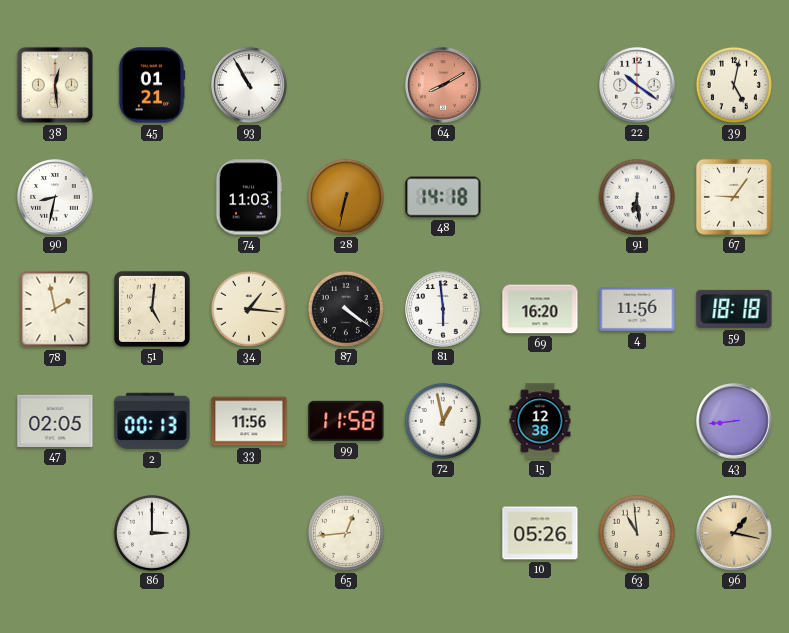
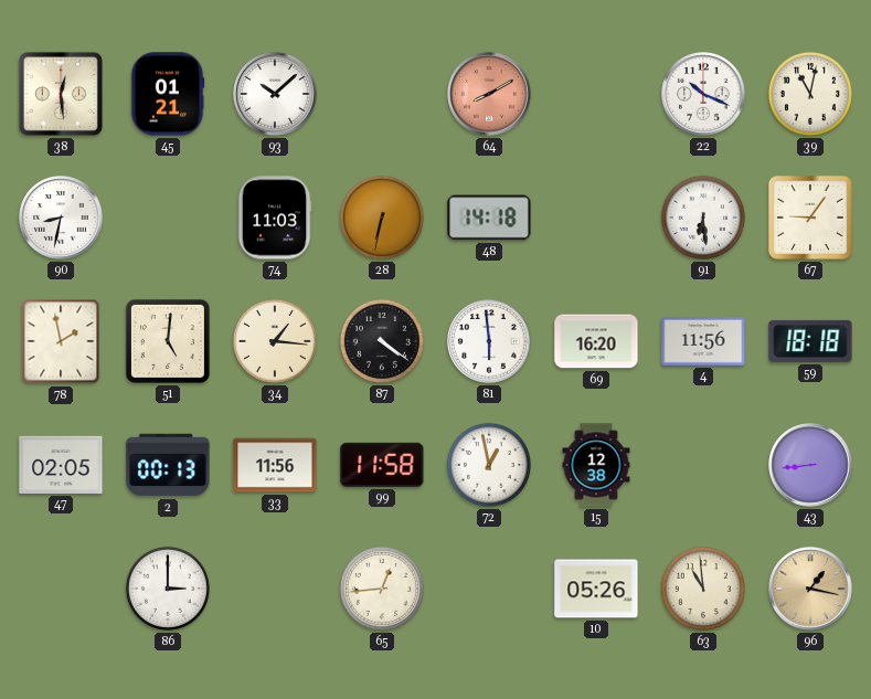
93: 10:55 -> 10:08 (275, 94)
22: 10:21 -> 10:19 (703, 94)
39: 5:02 -> 11:02 (810, 94)
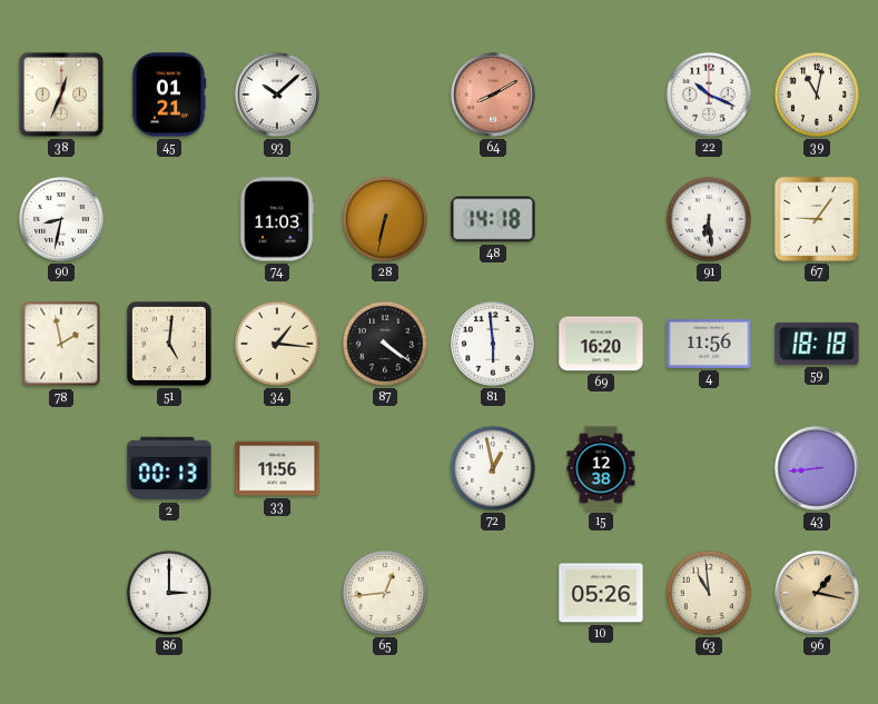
38: 12:29 -> 12:34 (61, 95)
47: 02:05 -> none (61, 465)
99: 11:58 -> none (382, 465)
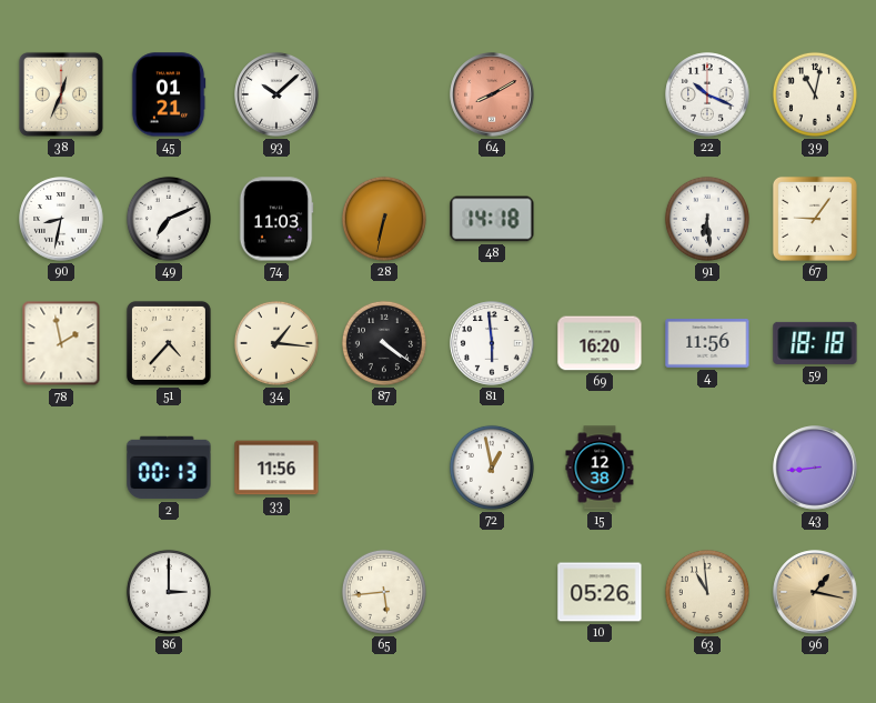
49: none -> 7:11 (169, 219)
51: 5:01 -> 4:37 (169, 343)
65: 12:44 -> 5:44 (384, 592)
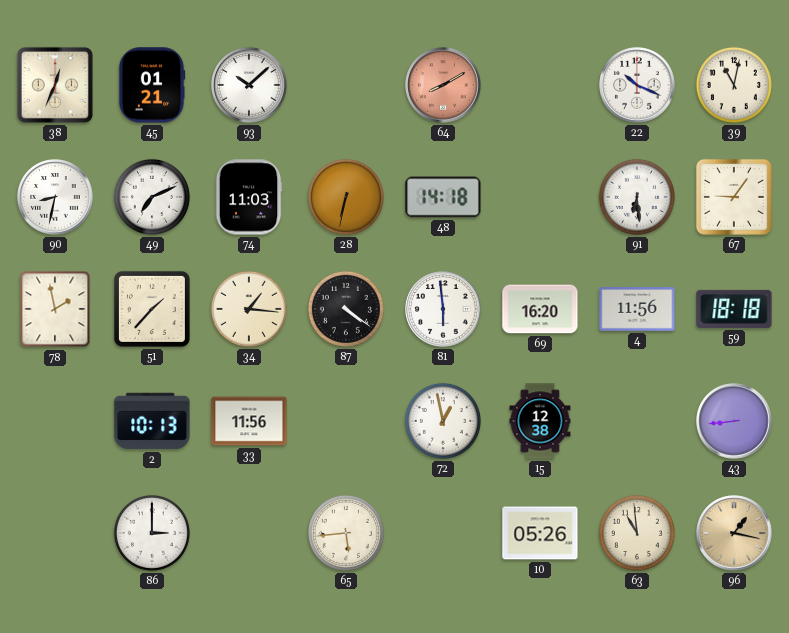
51: 4:37 -> 1:37 (152, 309)
2: 00:13 -> 10:13 (152, 421)
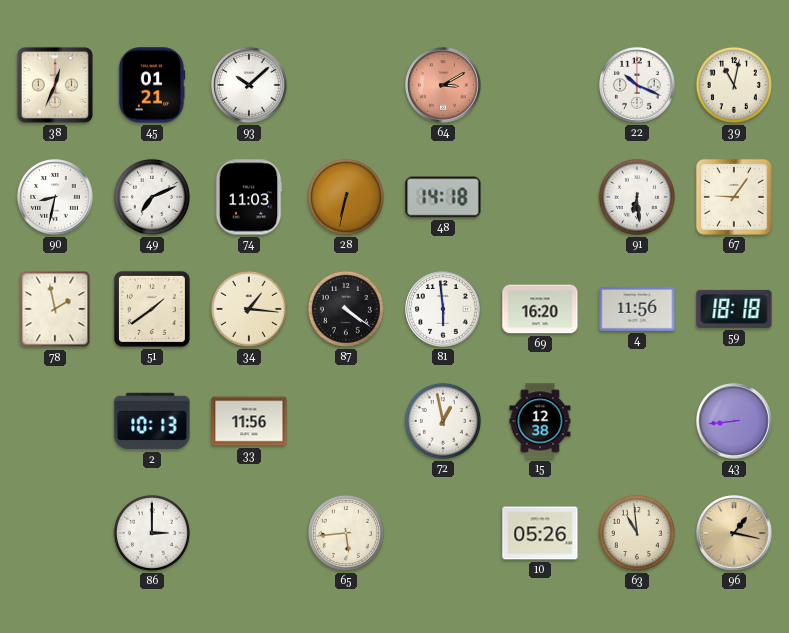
64: 8:10 -> 3:10 (443, 85)
51: 1:37 -> 1:39 (152, 309)
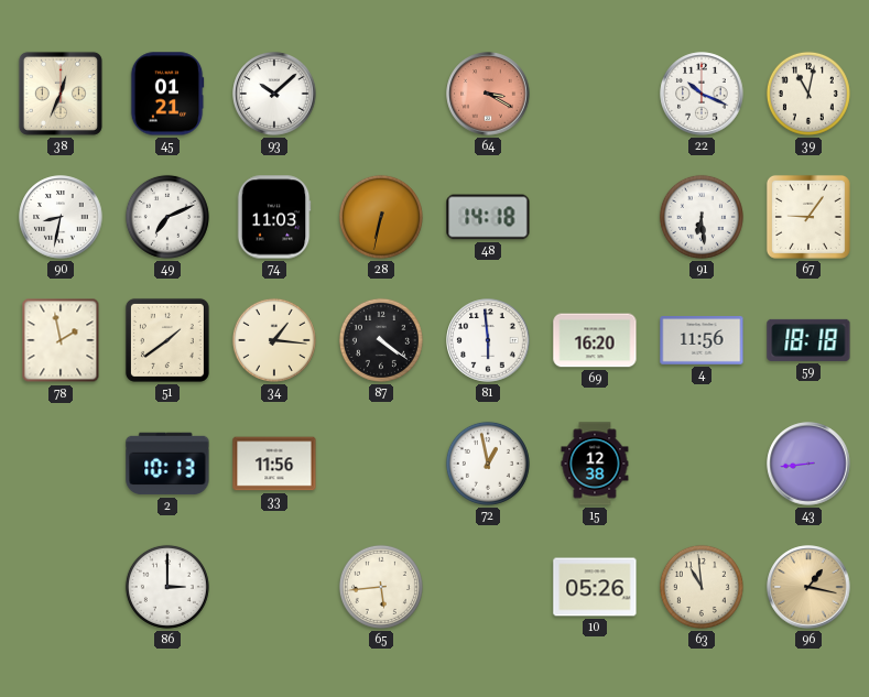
64: 3:10 -> 3:20 (488, 94)
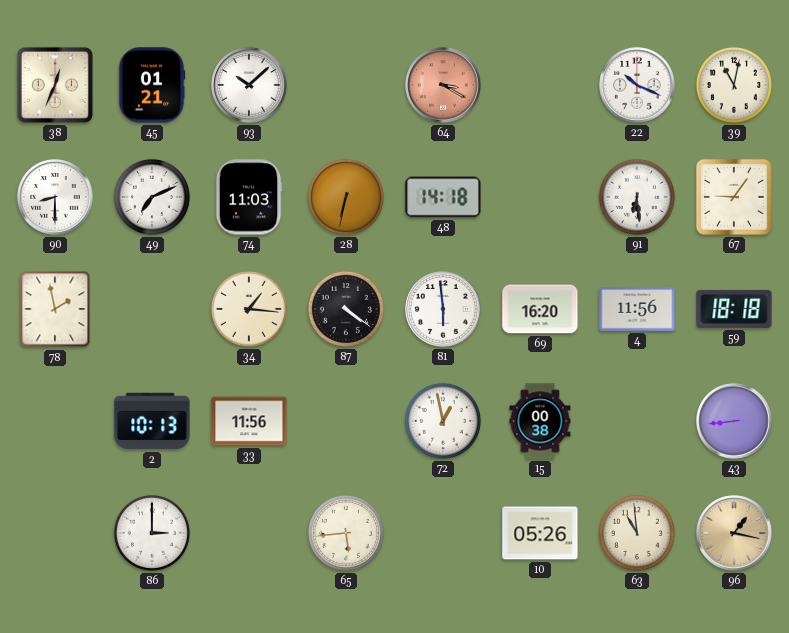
90: 8:32 -> 8:30 (55, 197)
51: 1:39 -> none (167, 340)
15: 12:38 -> 00:38 (540, 421)
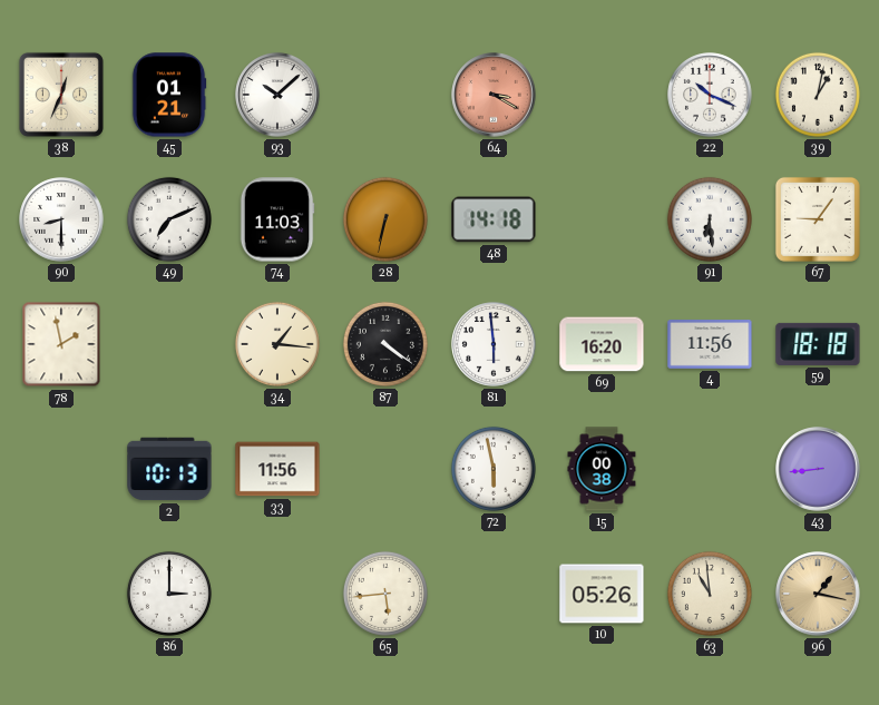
39: 11:02 -> 1:02 (818, 95)
72: 12:58 -> 5:58 (494, 469)
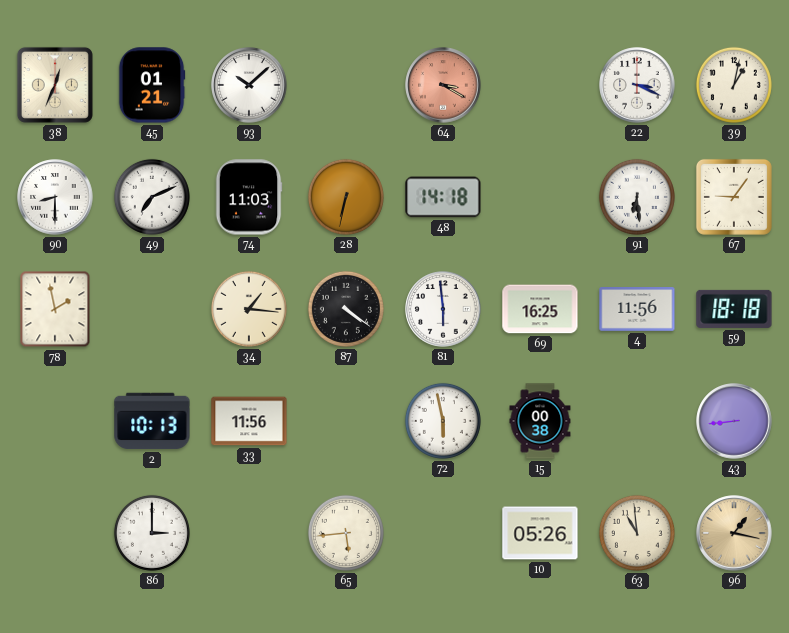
22: 10:19 -> 3:19 (637, 85)
69: 16:20 -> 16:25 (540, 309)
